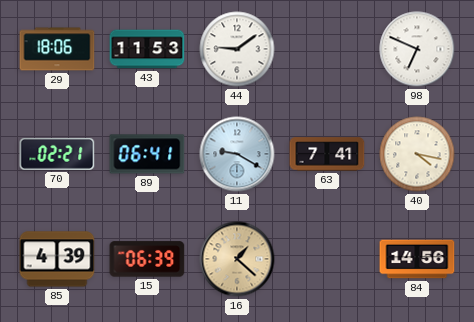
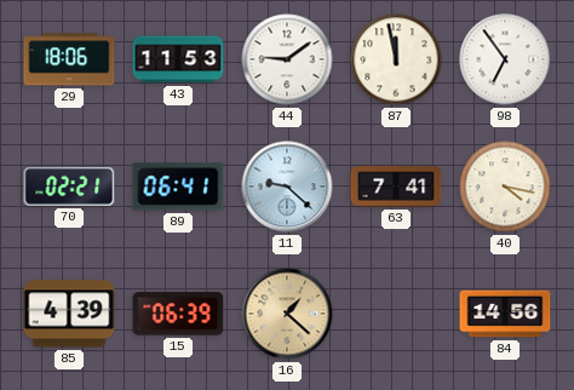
87: none -> 11:58 (396, 59)
98: 6:49 -> 6:54 (505, 59)
11: 9:20 -> 9:22 (287, 187)
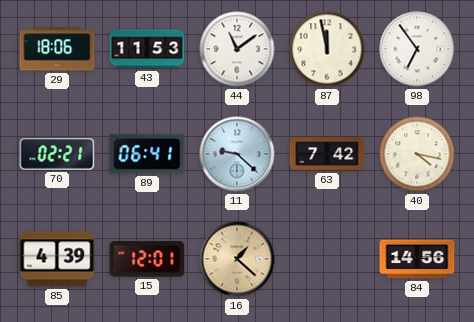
44: 9:09 -> 11:09 (237, 49)
63: 7:41 -> 7:42 (327, 154)
15: 06:39 -> 12:01 (147, 259)
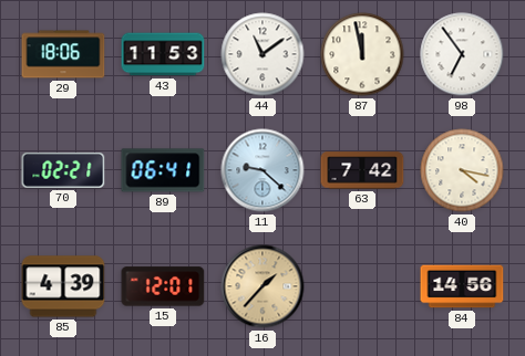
16: 1:22 -> 1:37 (262, 286)
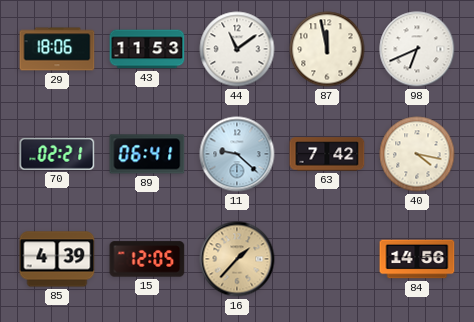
98: 6:54 -> 6:41 (417, 49)
15: 12:01 -> 12:05 (147, 259)
